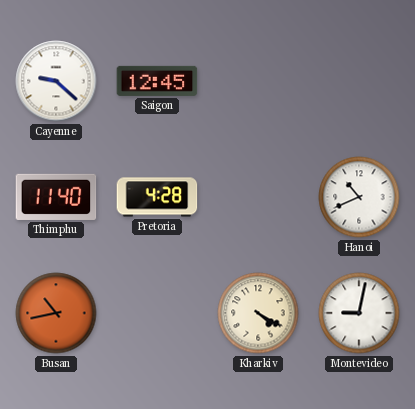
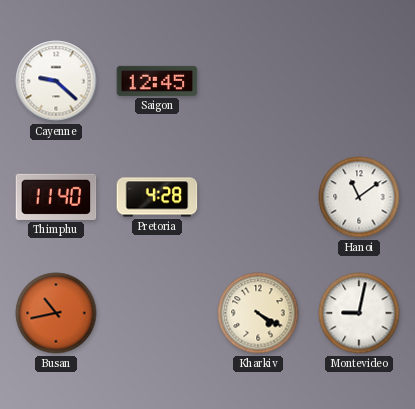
Hanoi: 10:41 -> 11:09 (359, 197)
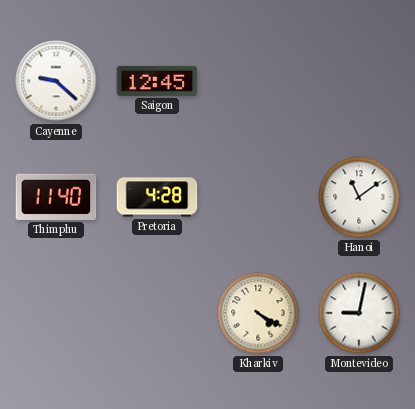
Busan: 10:43 -> none (56, 313)
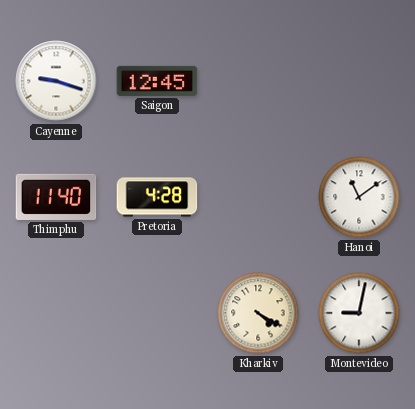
Cayenne: 9:22 -> 9:18 (56, 81)
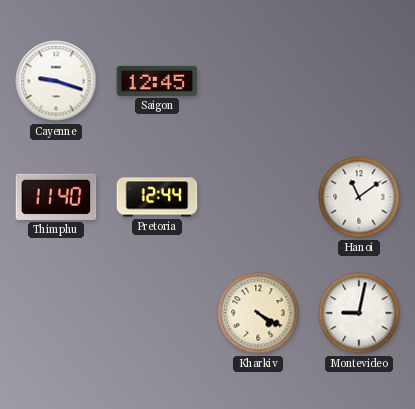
Pretoria: 4:28 -> 12:44 (157, 197)
